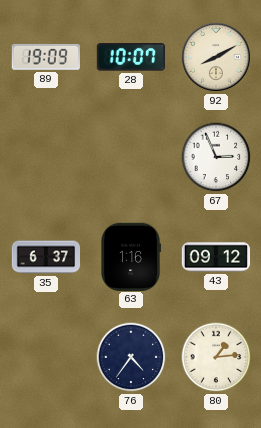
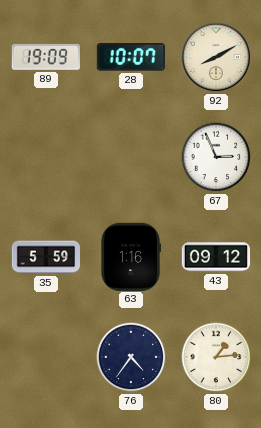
35: 6:37 -> 5:59 (45, 257)
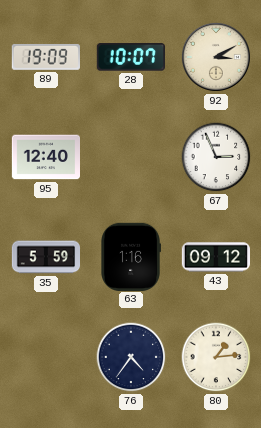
92: 8:10 -> 3:10 (216, 57)
95: none -> 12:40 (45, 157)
